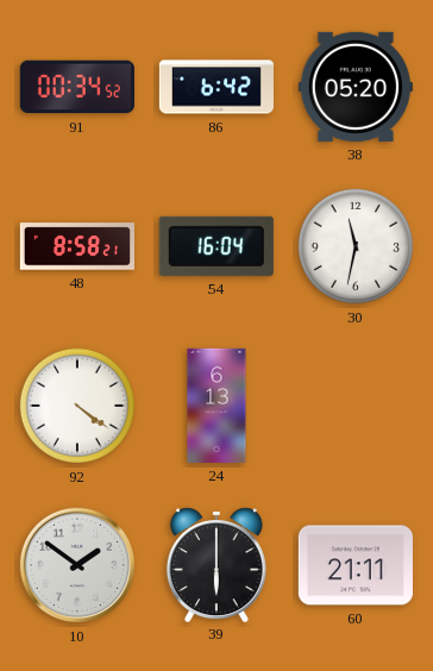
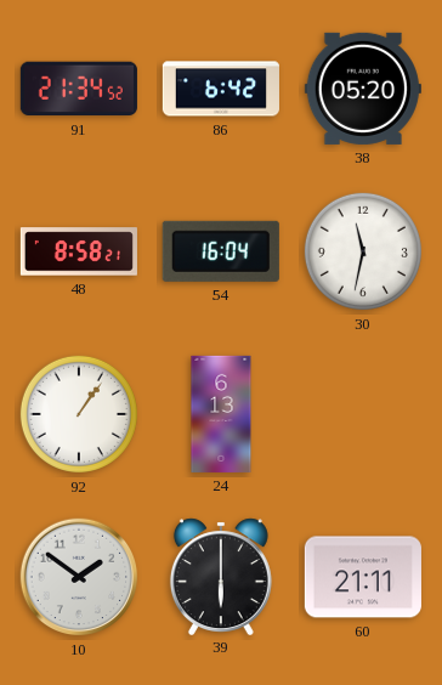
91: 00:34 -> 21:34 (79, 89)
92: 4:21 -> 1:06 (79, 414)
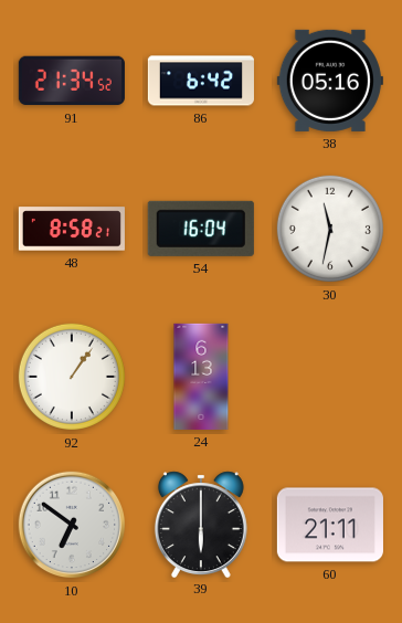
38: 05:20 -> 05:16 (330, 81)
10: 1:51 -> 6:51 (72, 525)
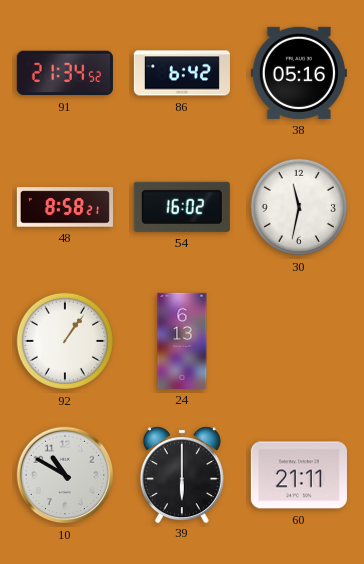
54: 16:04 -> 16:02 (182, 207)
10: 6:51 -> 10:50 (65, 475)
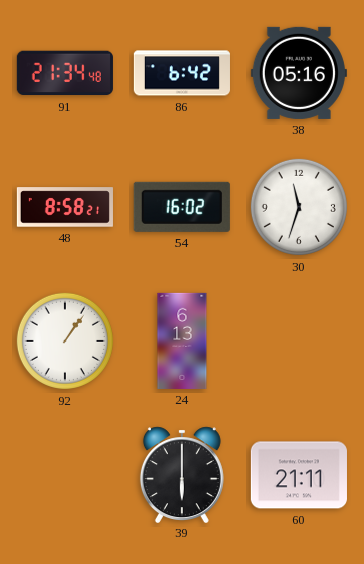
91: 21:34:52 -> 21:34:48 (65, 73)
30: 11:32 -> 11:33 (299, 207)
10: 10:50 -> none (65, 475)
